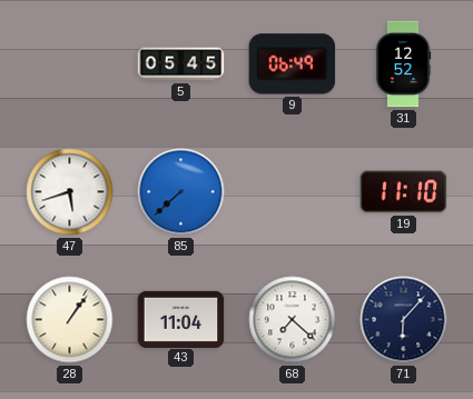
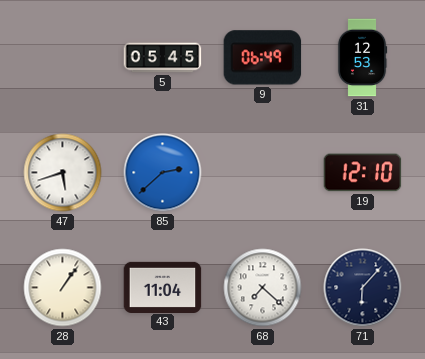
31: 12:52 -> 12:53 (362, 58)
85: 7:38 -> 2:38 (163, 173)
19: 11:10 -> 12:10 (363, 173)
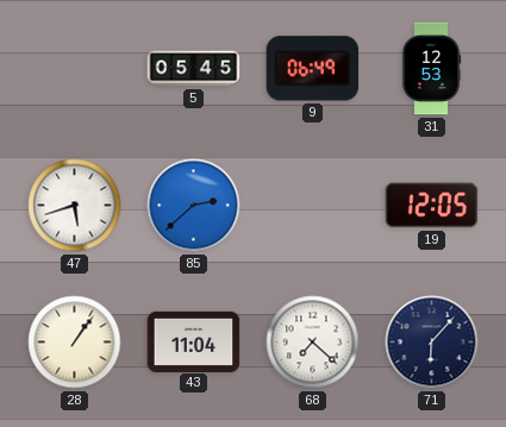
19: 12:10 -> 12:05 (432, 206)
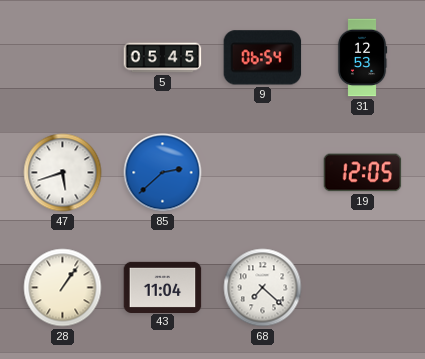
9: 06:49 -> 06:54 (263, 58)
71: 6:07 -> none (432, 343)
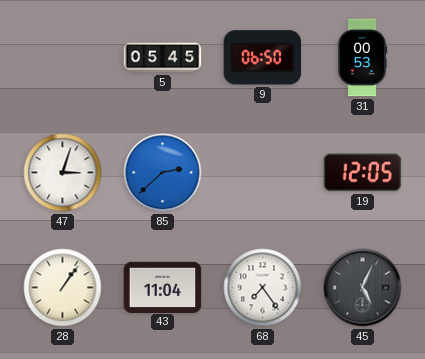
9: 06:54 -> 06:50 (263, 58)
31: 12:53 -> 00:53 (362, 58)
47: 5:42 -> 3:03 (63, 173)
68: 7:22 -> 7:24 (263, 288)
45: none -> 5:04 (363, 288)
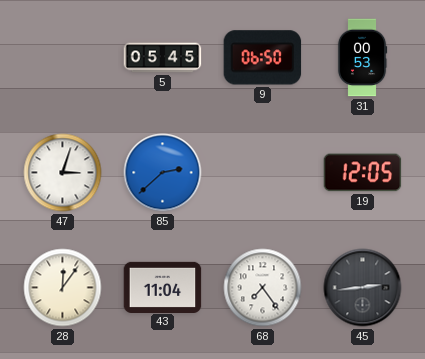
28: 1:06 -> 12:06 (63, 288)
45: 5:04 -> 2:44 (363, 288)
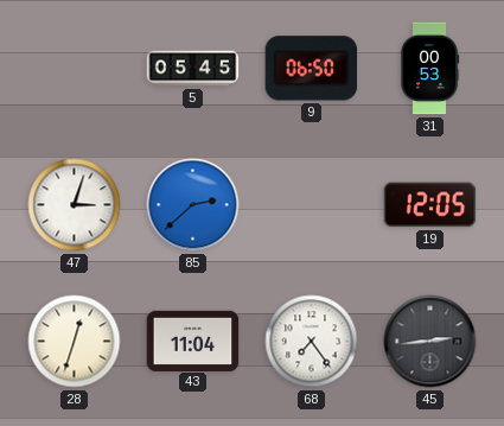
28: 12:06 -> 12:33 (75, 342)
